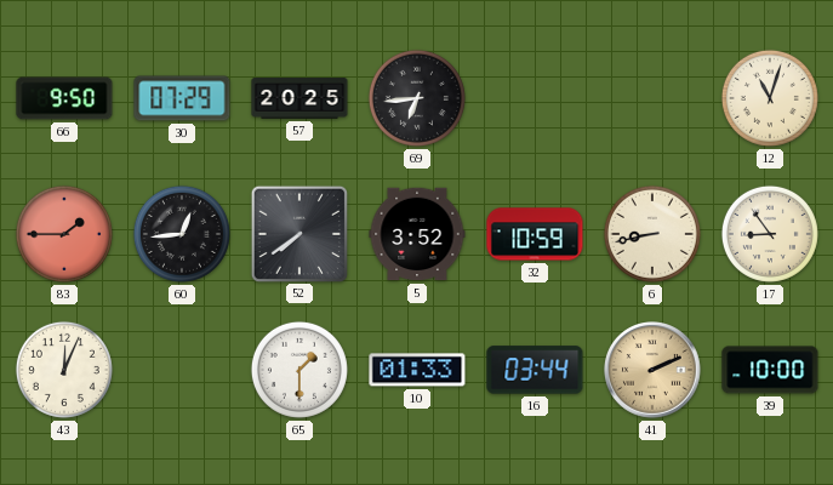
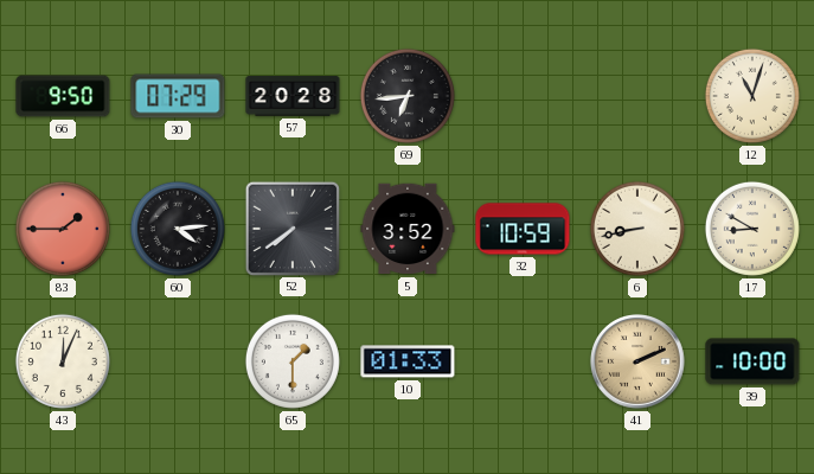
57: 20:25 -> 20:28 (293, 96)
60: 12:44 -> 4:14 (178, 229)
17: 8:54 -> 8:50 (752, 229)
16: 03:44 -> none (535, 370)
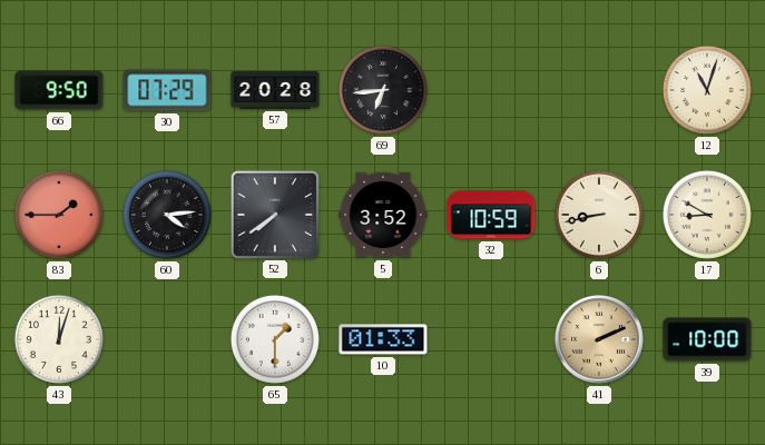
43: 12:04 -> 12:03 (59, 339)
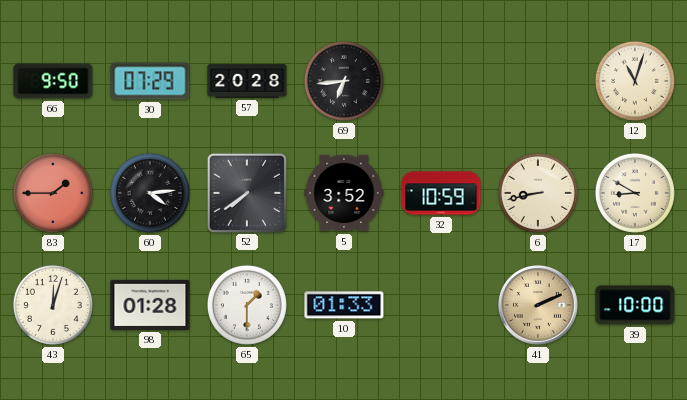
98: none -> 01:28 (150, 305)
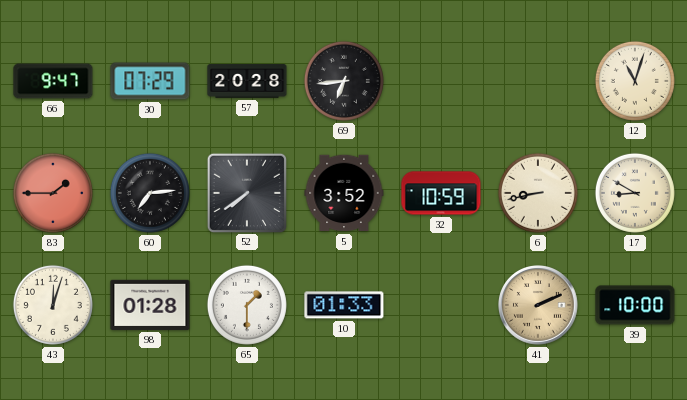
66: 9:50 -> 9:47 (53, 81)
60: 4:14 -> 7:14 (150, 193)
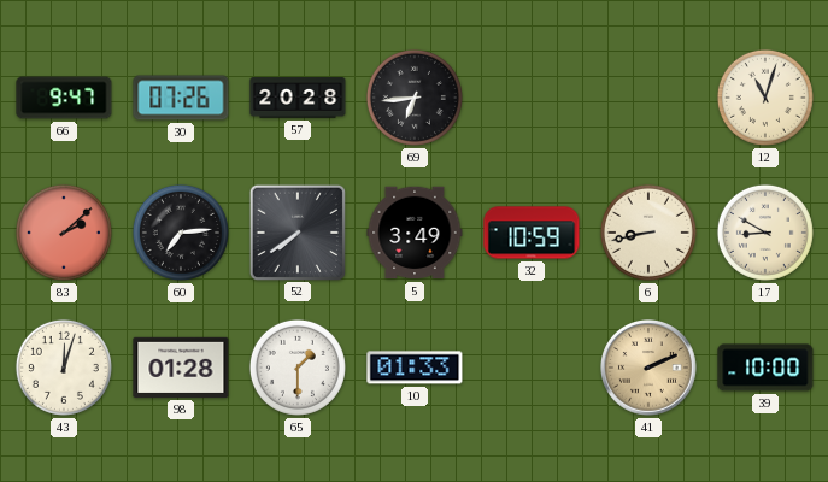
30: 07:29 -> 07:26 (181, 98)
83: 1:45 -> 2:08 (64, 233)
5: 3:52 -> 3:49 (415, 233)
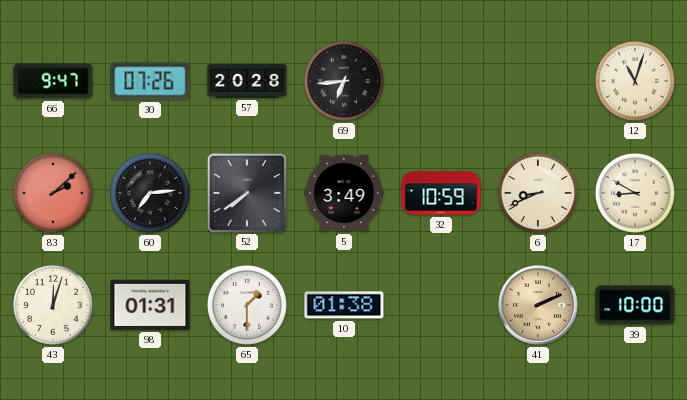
6: 8:43 -> 8:41 (538, 193)
98: 01:28 -> 01:31 (150, 305)
10: 01:33 -> 01:38 (344, 305)
